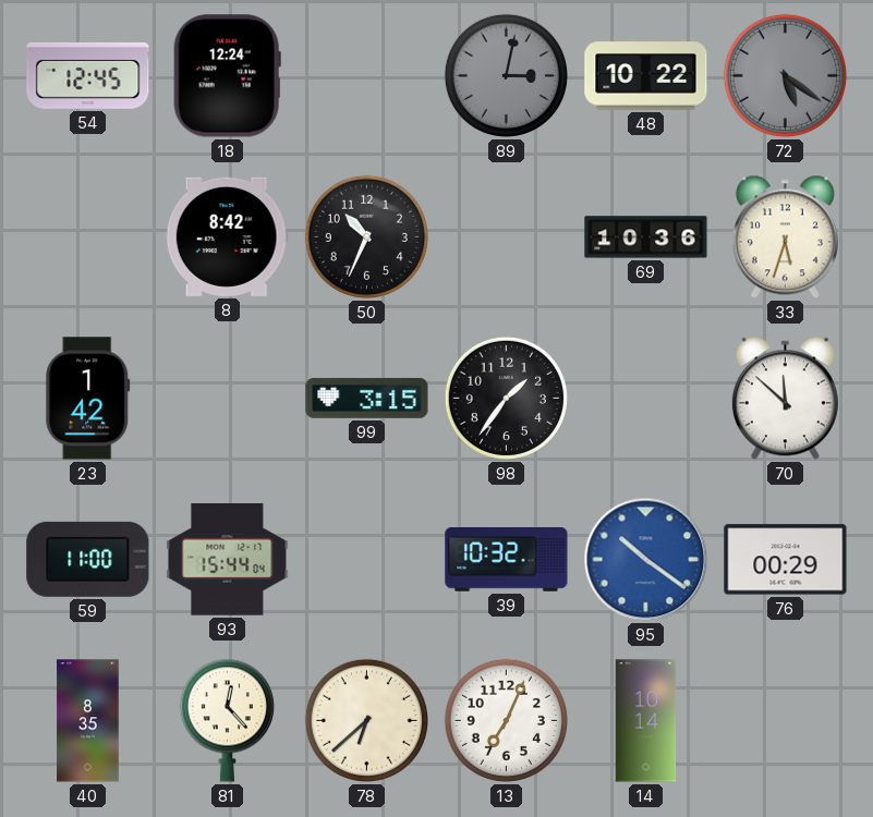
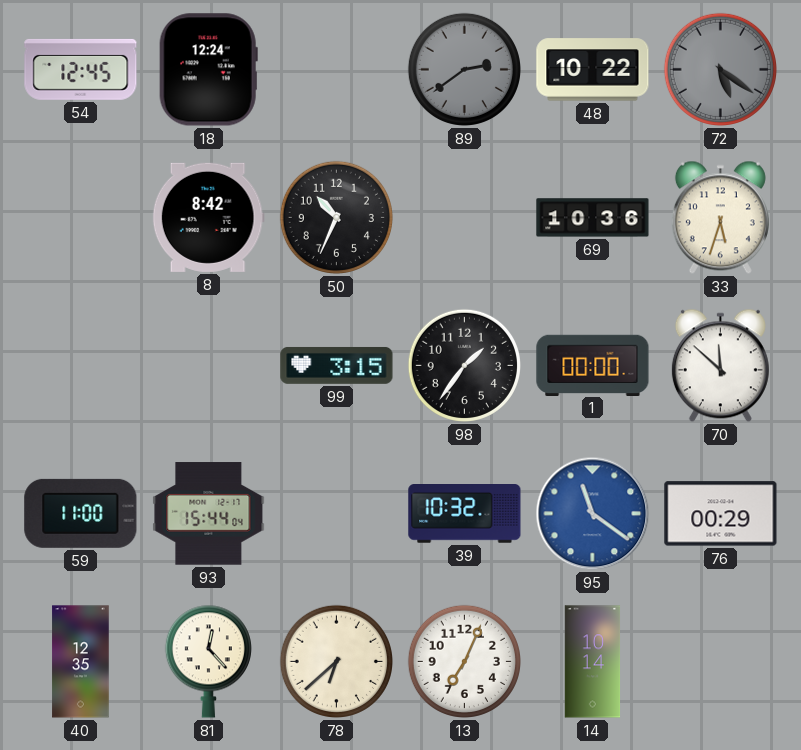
89: 3:02 -> 2:39 (464, 69)
23: 1:42 -> none (88, 399)
1: none -> 00:00 (593, 365)
95: 10:21 -> 11:21 (593, 514)
40: 8:35 -> 12:35 (81, 662)
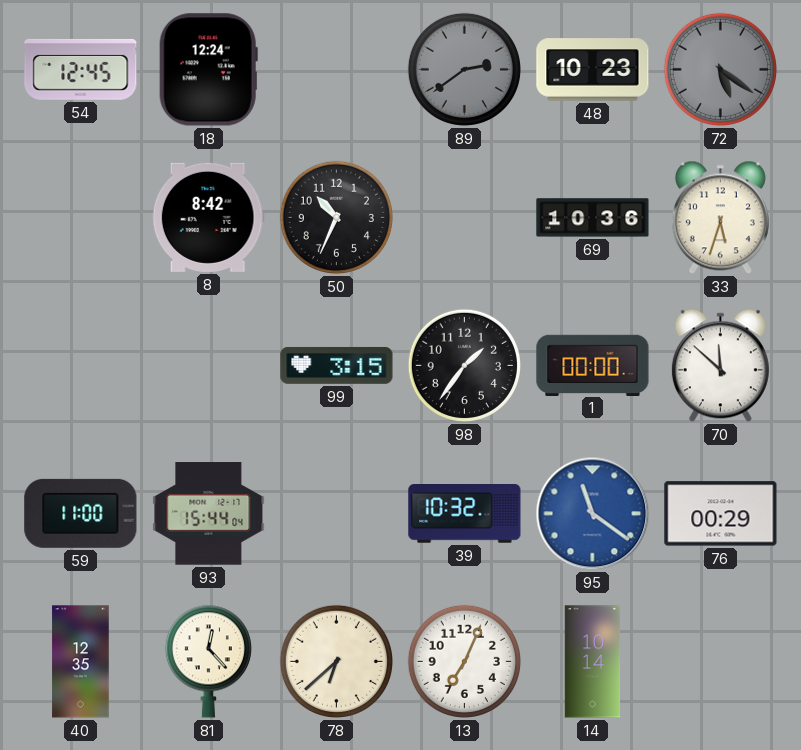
48: 10:22 -> 10:23 (593, 70)
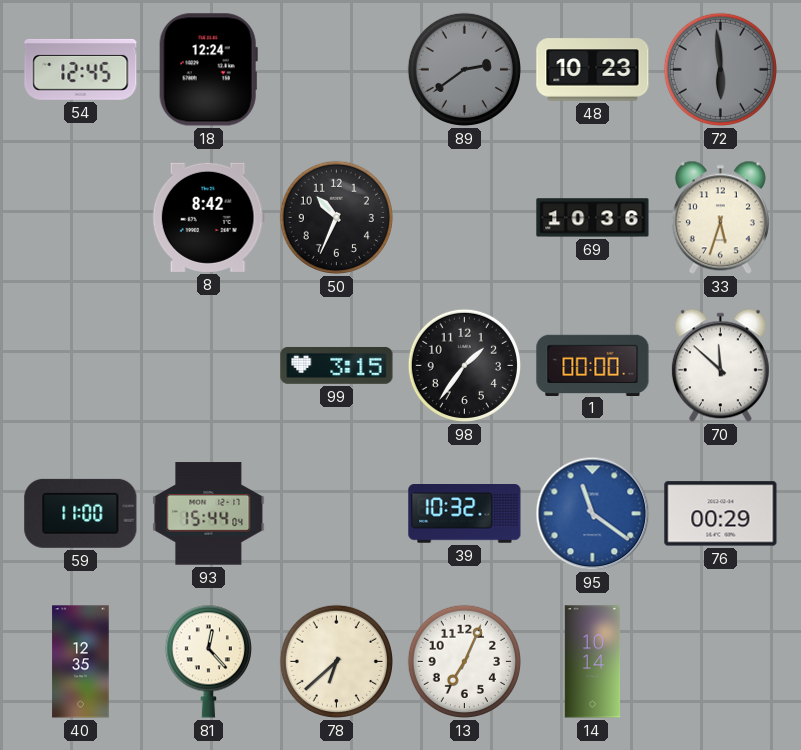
72: 5:21 -> 5:59 (720, 69)
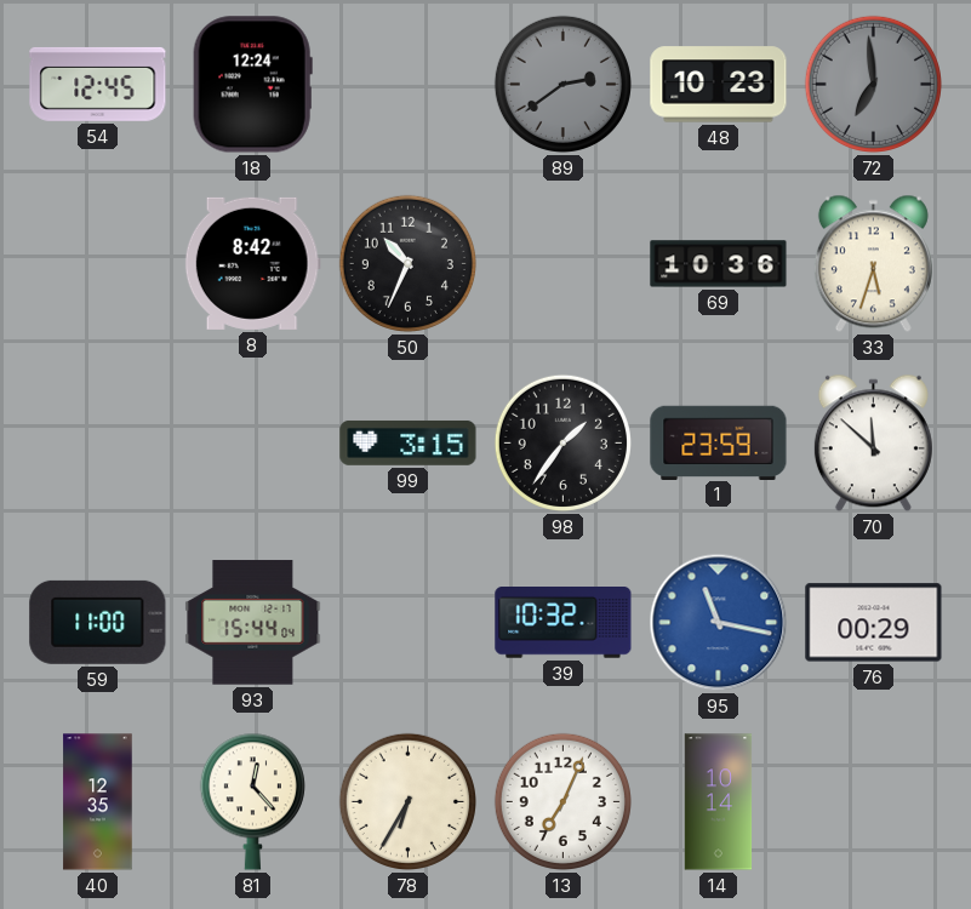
72: 5:59 -> 6:59 (873, 84)
1: 00:00 -> 23:59 (719, 442)
95: 11:21 -> 11:17 (719, 623)
78: 6:38 -> 6:35 (407, 801)
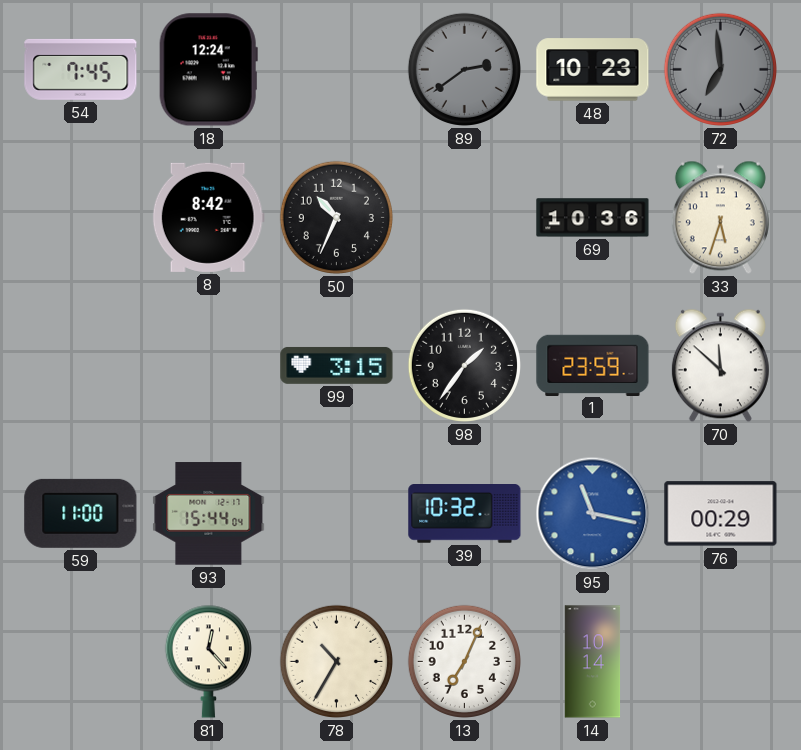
54: 12:45 -> 7:45 (81, 69)
40: 12:35 -> none (98, 802)
78: 6:35 -> 10:35 (336, 661)
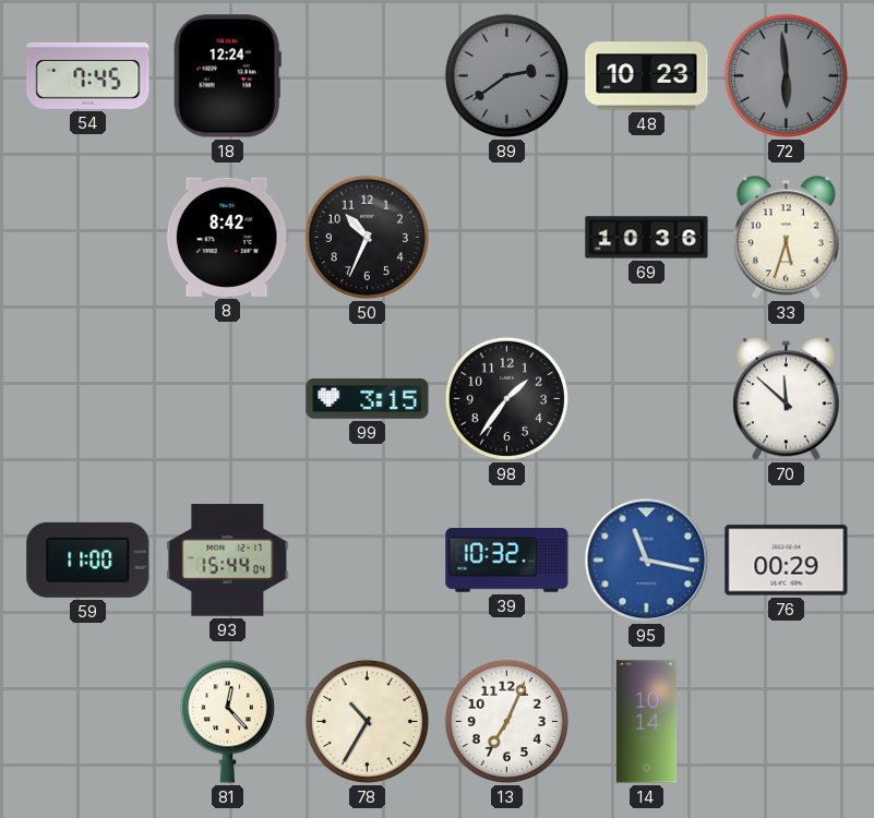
72: 6:59 -> 5:59 (786, 75)
1: 23:59 -> none (593, 365)
